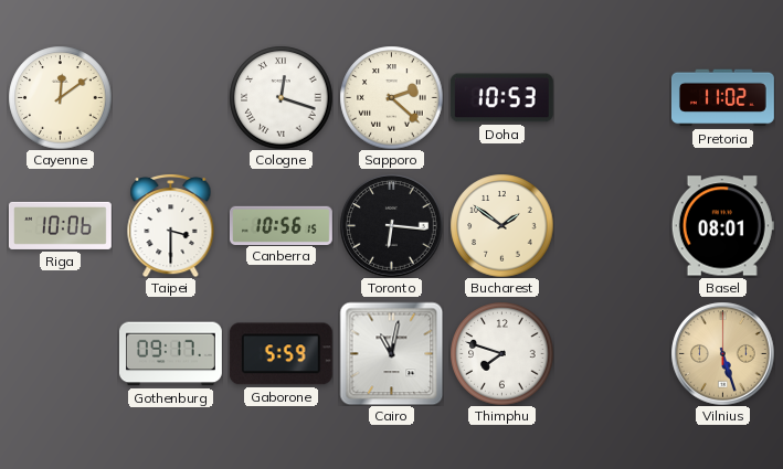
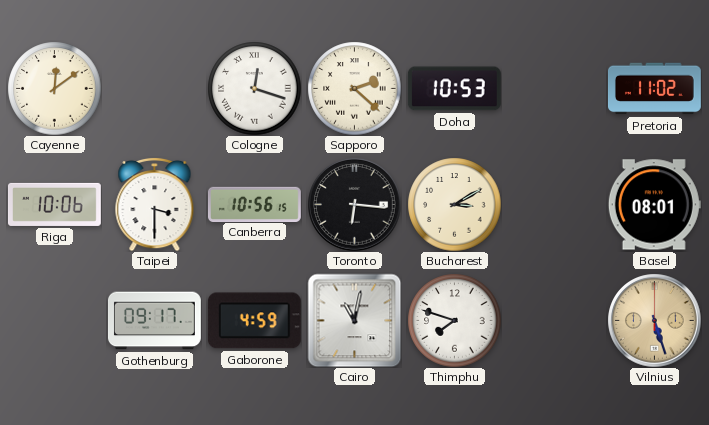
Bucharest: 1:51 -> 3:10 (454, 204)
Gaborone: 5:59 -> 4:59 (254, 321)
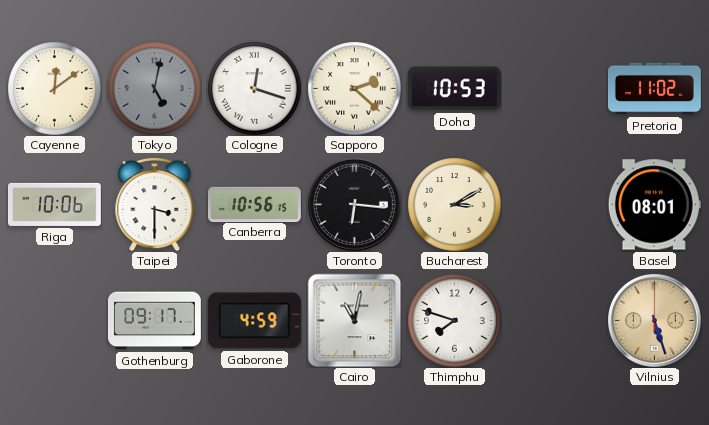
Tokyo: none -> 5:02 (154, 88)
